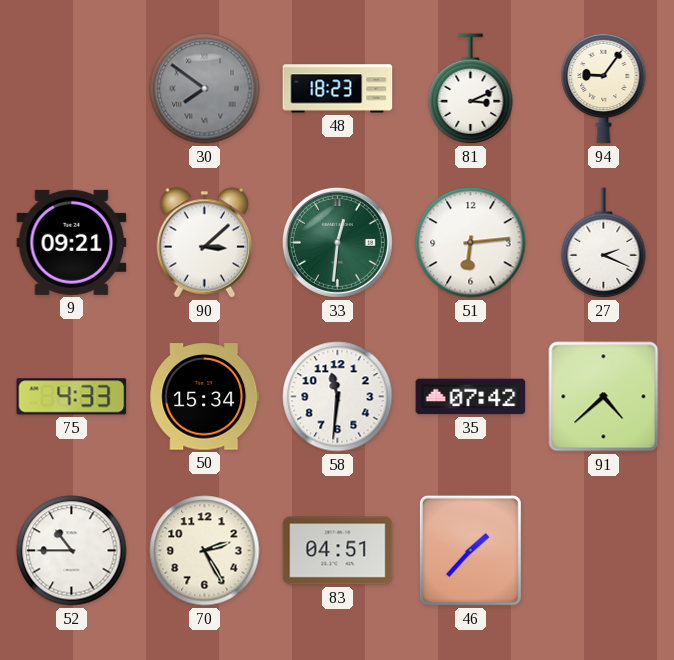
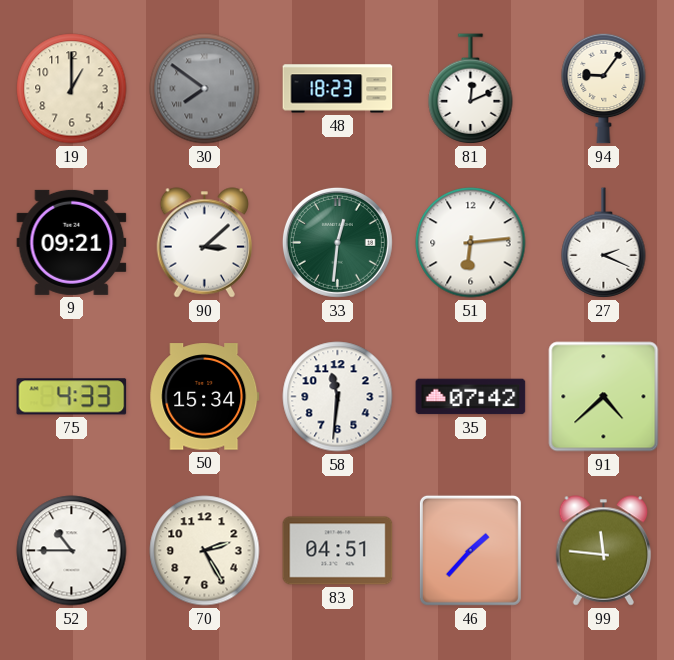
19: none -> 1:00 (72, 89)
81: 3:11 -> 12:11 (471, 89)
99: none -> 11:46 (604, 551)
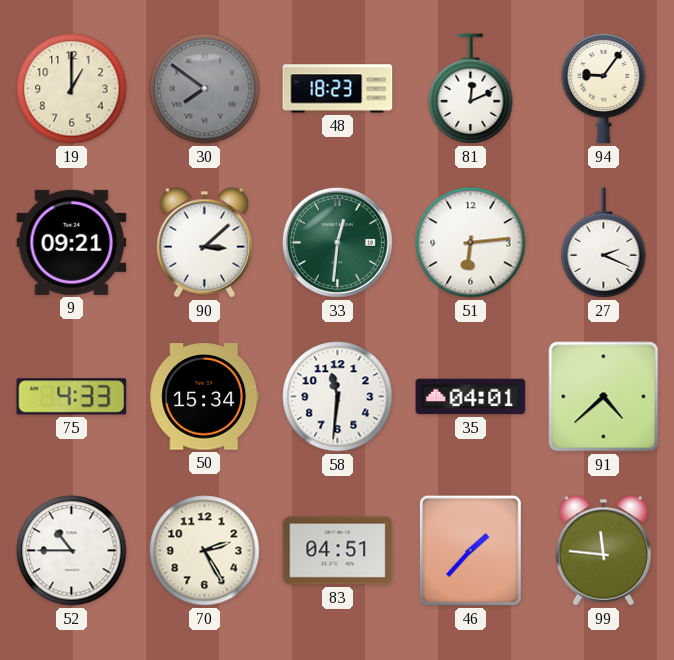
35: 07:42 -> 04:01 (471, 397)
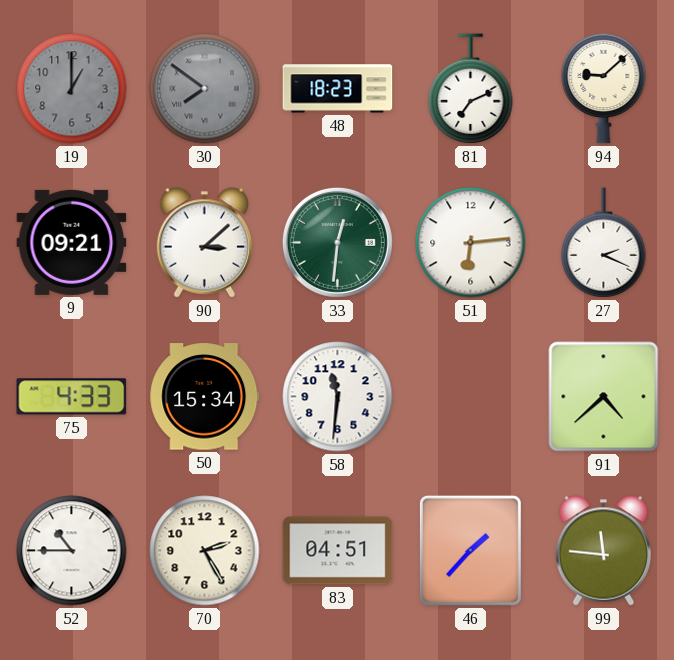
19 dial: cream -> grey (72, 89)
81: 12:11 -> 7:11 (471, 89)
94: 9:06 -> 9:08 (604, 88)
35: 04:01 -> none (471, 397)
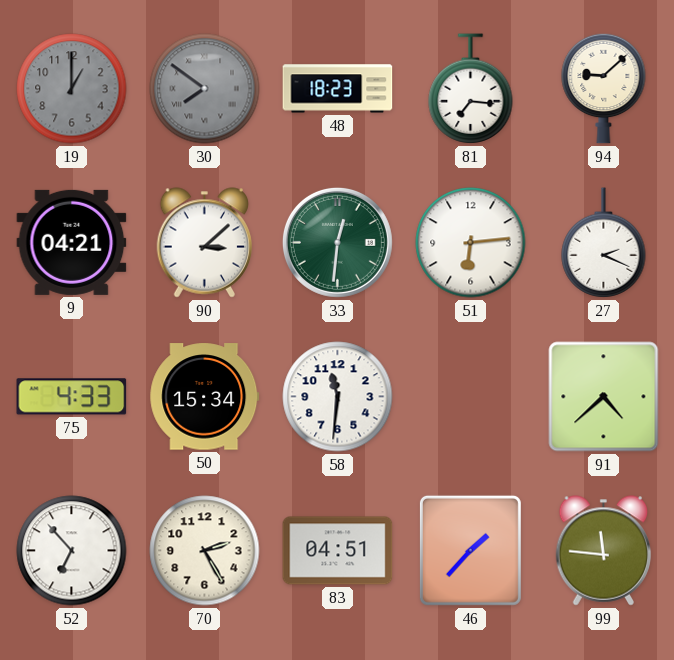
81: 7:11 -> 7:16 (471, 89)
9: 09:21 -> 04:21 (72, 242)
52: 10:45 -> 6:53 (72, 551)
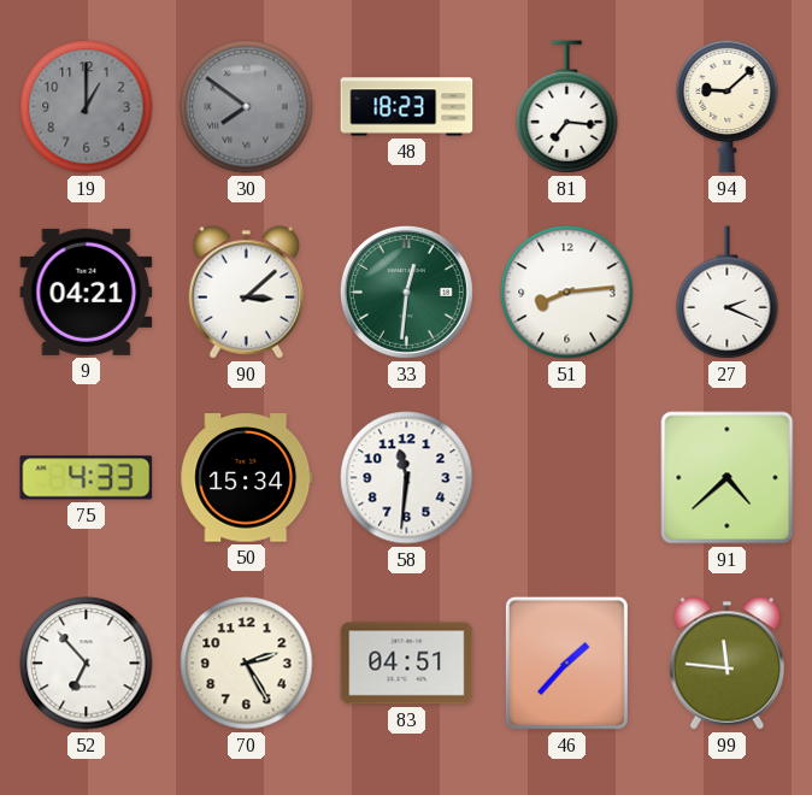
51: 6:14 -> 8:14 (567, 293)
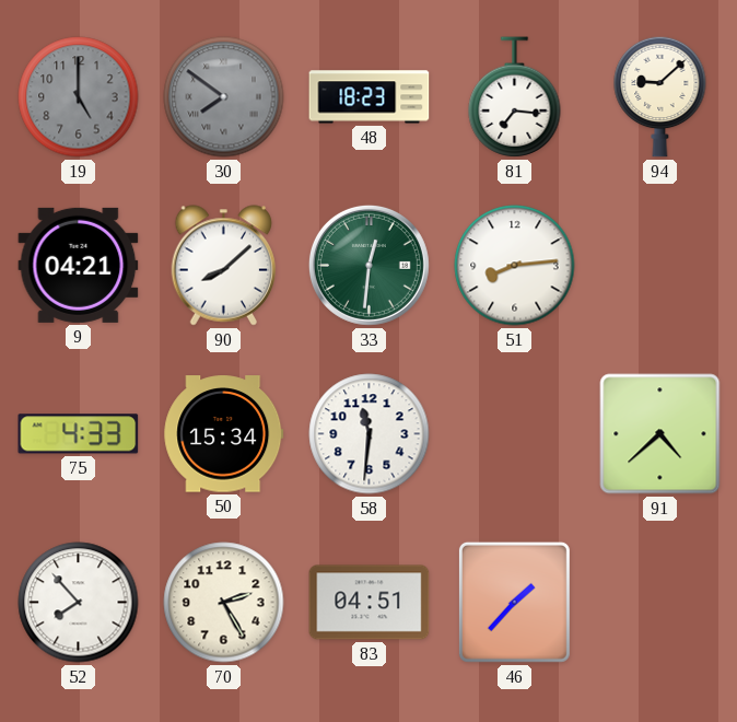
19: 1:00 -> 5:00 (79, 97)
90: 3:08 -> 8:08 (224, 266)
27: 2:19 -> none (728, 293)
52: 6:53 -> 7:53 (79, 603)
99: 11:46 -> none (728, 664)
